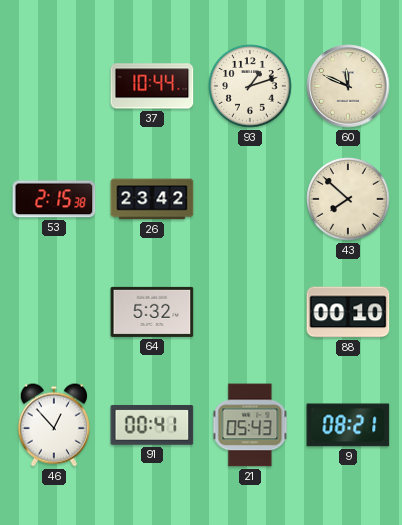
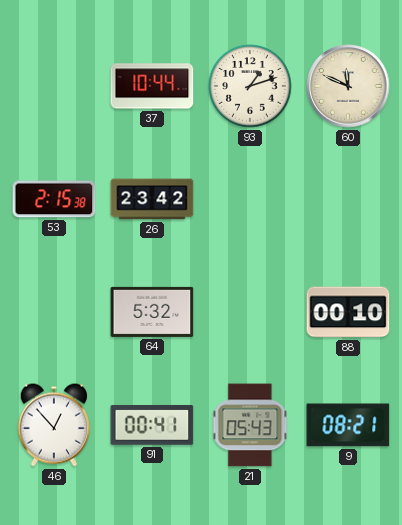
43: 7:52 -> none (348, 199)
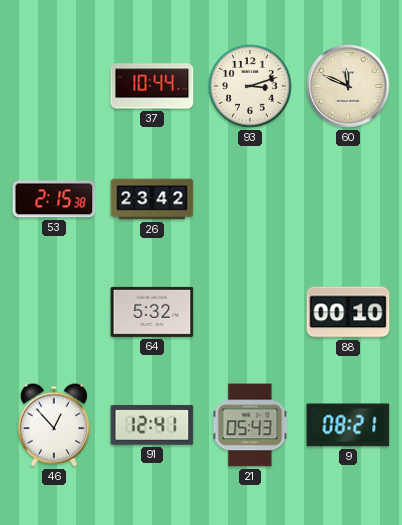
93: 1:12 -> 3:12 (250, 86)
91: 00:41 -> 12:41 (152, 425)
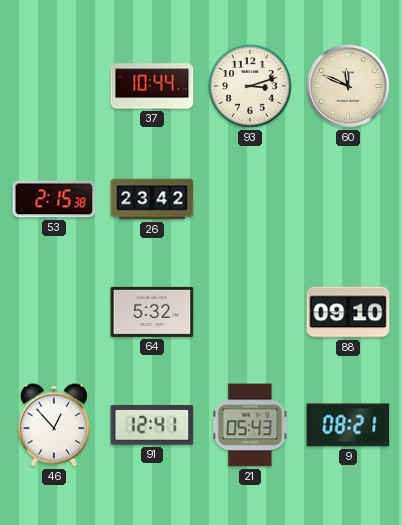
88: 00:10 -> 09:10 (348, 312)
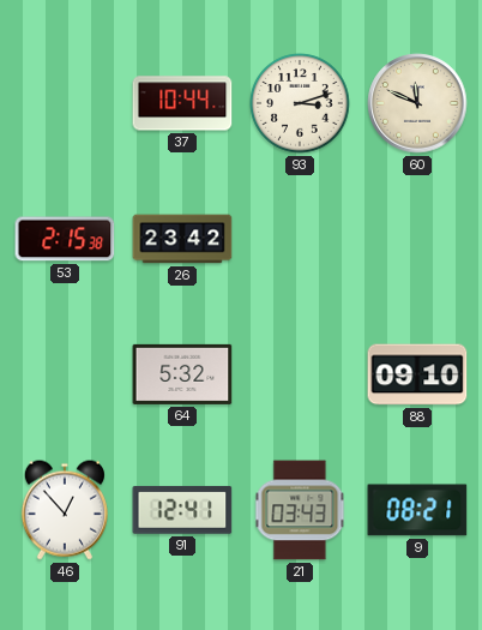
21: 05:43 -> 03:43 (300, 510)
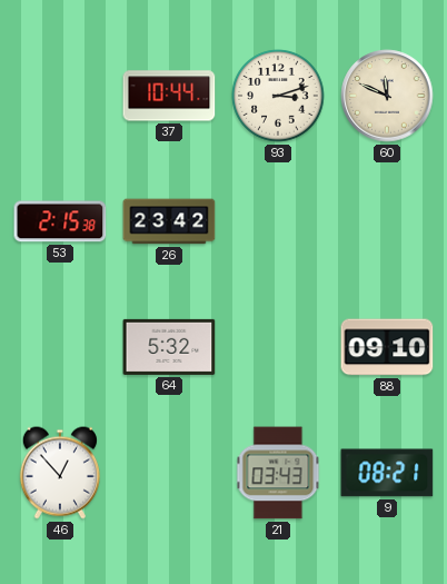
91: 12:41 -> none (182, 510)
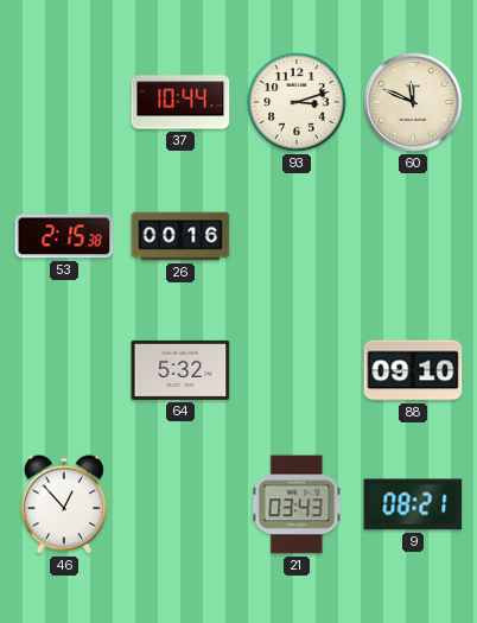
26: 23:42 -> 00:16 (180, 236)
